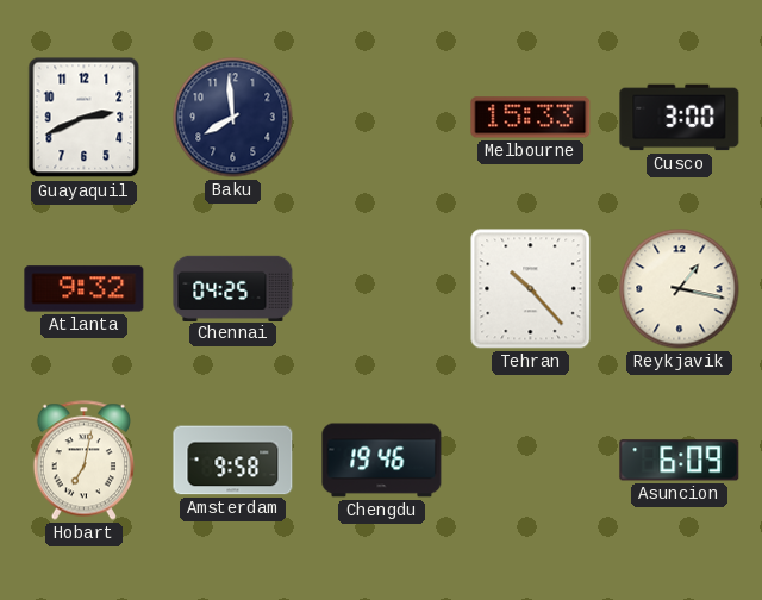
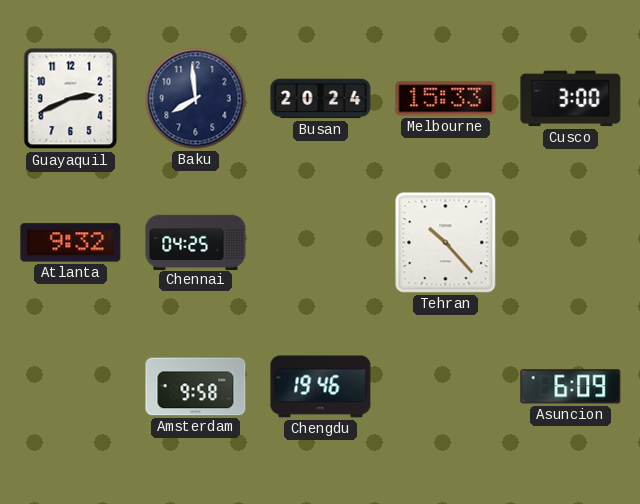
Busan: none -> 20:24 (321, 99)
Reykjavik: 1:17 -> none (680, 289)
Hobart: 7:02 -> none (83, 461)
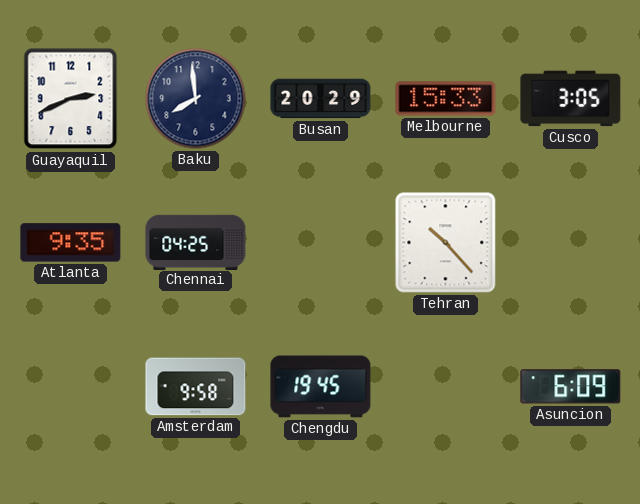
Busan: 20:24 -> 20:29 (321, 99)
Cusco: 3:00 -> 3:05 (571, 99)
Atlanta: 9:32 -> 9:35 (71, 243)
Chengdu: 19:46 -> 19:45 (321, 387)
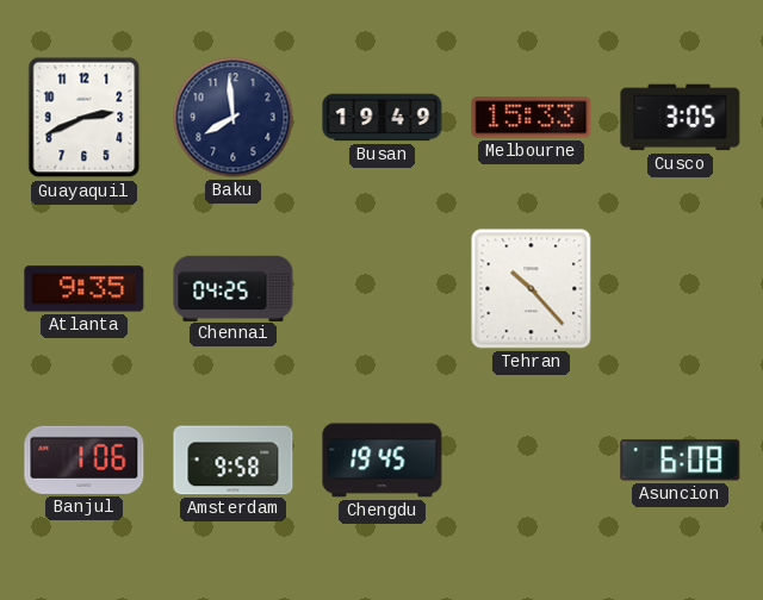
Busan: 20:29 -> 19:49 (383, 118)
Banjul: none -> 1:06 (85, 460)
Asuncion: 6:09 -> 6:08 (681, 461)
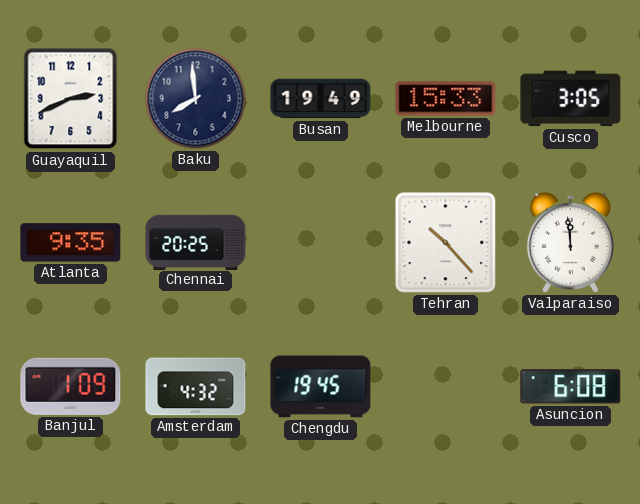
Chennai: 04:25 -> 20:25 (196, 242)
Valparaiso: none -> 11:59 (570, 242)
Banjul: 1:06 -> 1:09 (71, 386)
Amsterdam: 9:58 -> 4:32 (196, 387)
